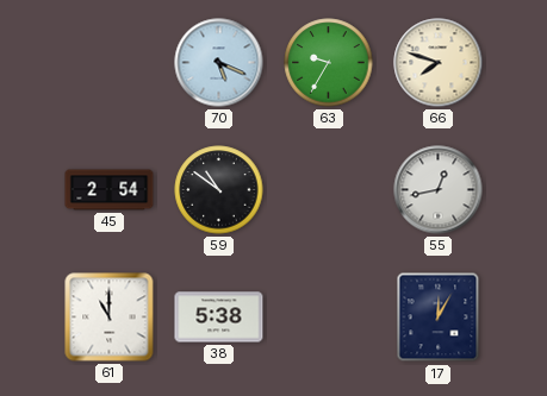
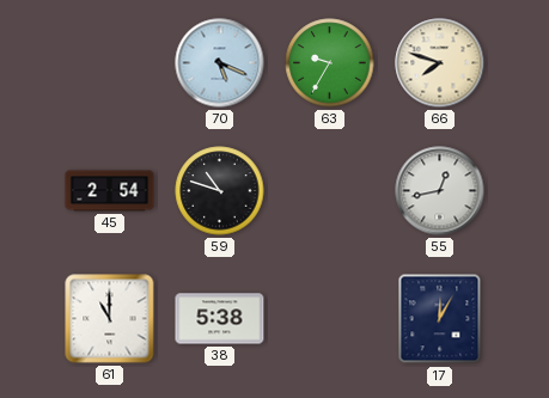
59: 10:51 -> 10:48 (220, 191)
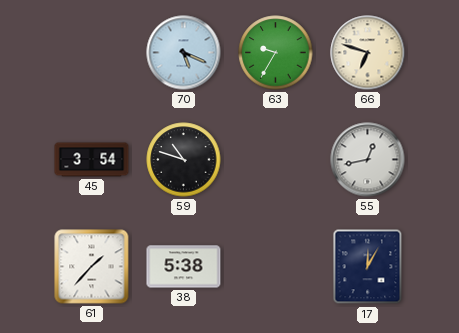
66: 7:48 -> 6:48 (368, 53)
45: 2:54 -> 3:54 (92, 160)
61: 11:00 -> 1:37 (92, 267)
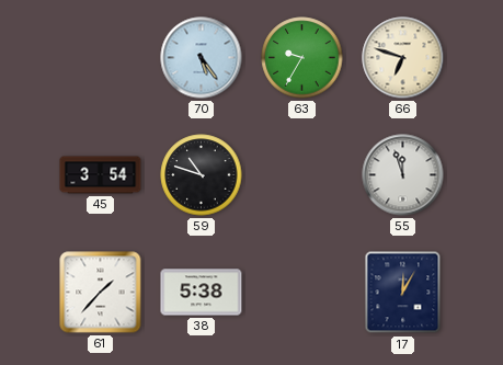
70: 5:19 -> 5:24 (202, 58)
55: 12:43 -> 11:57 (403, 175)
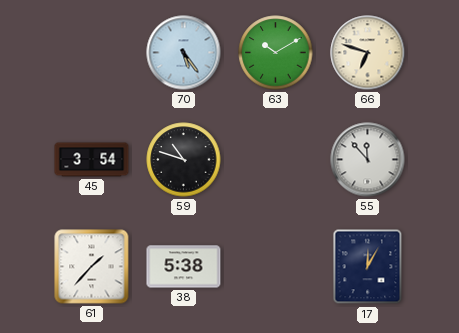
63: 9:35 -> 10:10 (276, 53)
55: 11:57 -> 11:53 (368, 160)
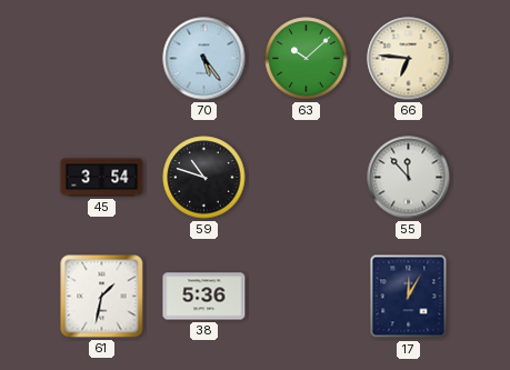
63: 10:10 -> 10:08 (307, 59)
66: 6:48 -> 6:46 (409, 59)
61: 1:37 -> 1:32 (102, 297)
38: 5:38 -> 5:36 (204, 297)
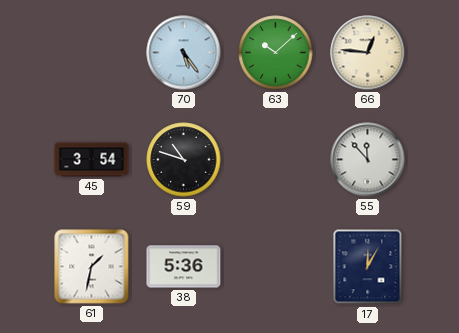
66: 6:46 -> 12:46 (368, 53)
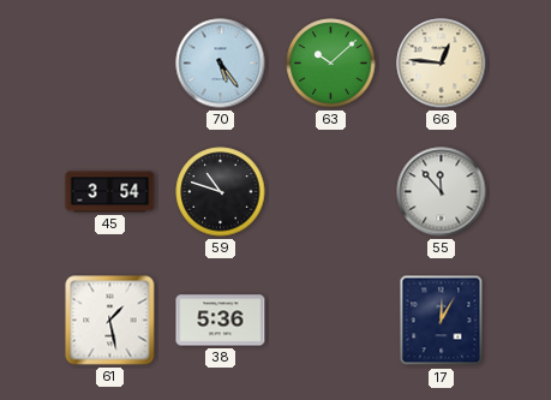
61: 1:32 -> 1:28 (110, 321)
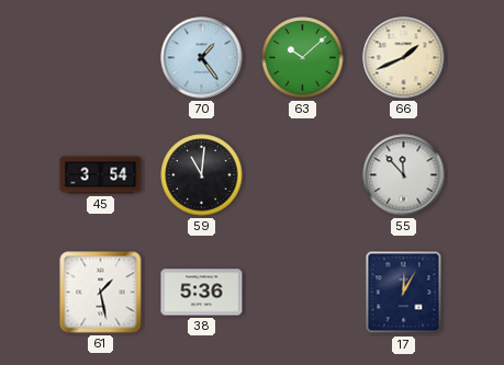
70: 5:24 -> 1:24 (202, 58)
66: 12:46 -> 1:41 (404, 58)
59: 10:48 -> 11:01 (202, 175)
